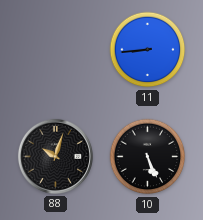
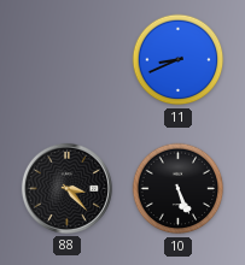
11: 8:44 -> 8:41 (179, 60)
88: 10:03 -> 3:23 (66, 188)
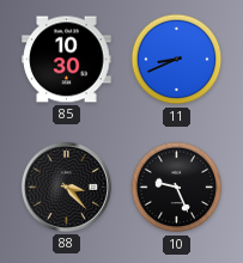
85: none -> 10:30 (67, 60)
10: 5:26 -> 9:26 (177, 188)
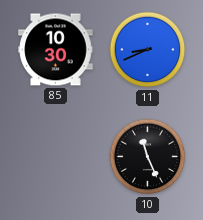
88: 3:23 -> none (66, 186)
10: 9:26 -> 11:26 (148, 157)
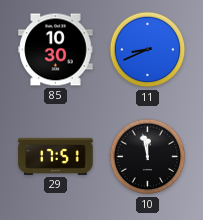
29: none -> 17:51 (56, 156)
10: 11:26 -> 11:58 (148, 157)
